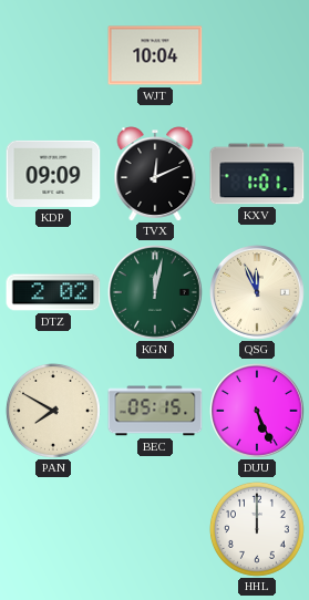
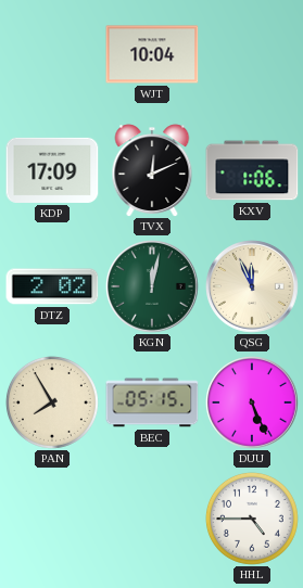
KDP: 09:09 -> 17:09 (52, 170)
KXV: 1:01 -> 1:06 (252, 170)
PAN: 7:50 -> 7:55 (52, 402)
HHL: 12:00 -> 4:45 (252, 519)
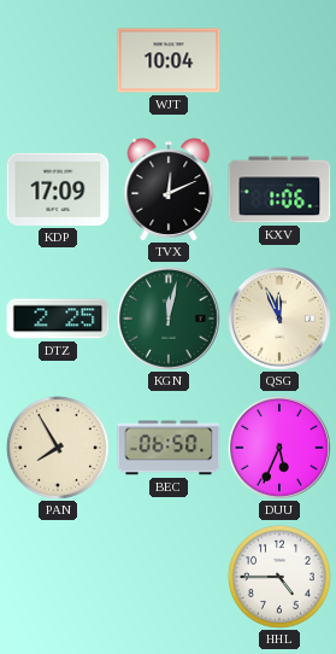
DTZ: 2:02 -> 2:25 (58, 319)
BEC: 05:15 -> 06:50 (169, 448)
DUU: 5:26 -> 5:34 (281, 449)
